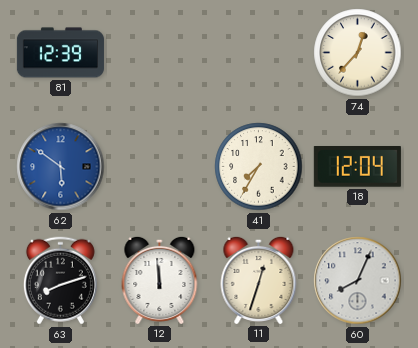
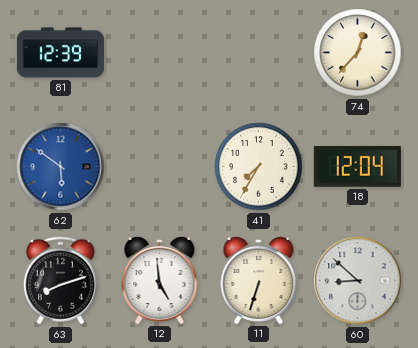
12: 11:59 -> 4:59 (160, 280)
11: 12:33 -> 6:33 (259, 280)
60: 8:04 -> 8:52 (358, 281)
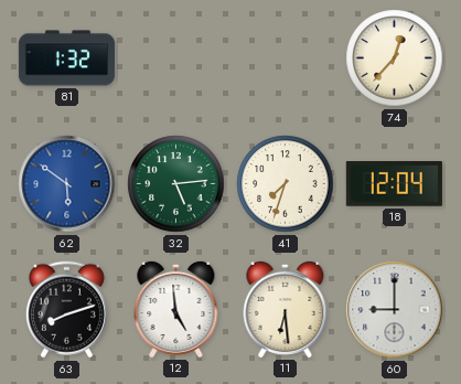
81: 12:39 -> 1:32 (66, 58)
32: none -> 5:14 (176, 184)
41: 7:35 -> 7:33 (286, 184)
11: 6:33 -> 6:29 (286, 309)
60: 8:52 -> 9:00 (395, 310)
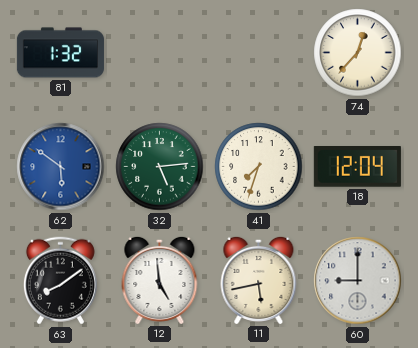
63: 8:12 -> 8:09 (60, 281)
11: 6:29 -> 5:43 (259, 280)
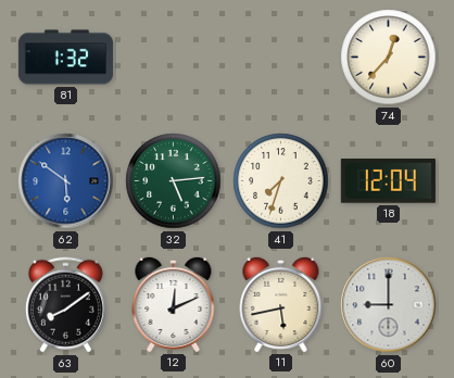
12: 4:59 -> 12:11 (174, 304)
